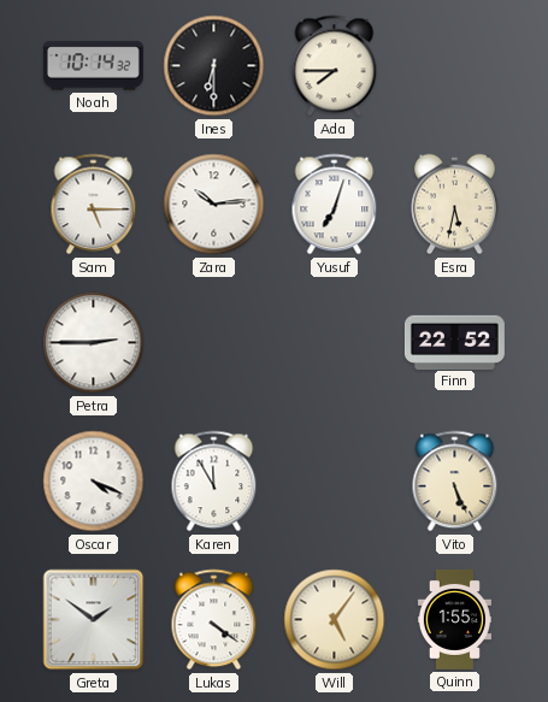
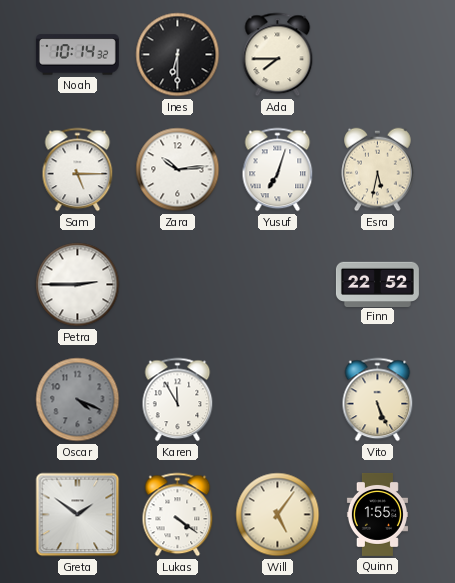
Oscar dial: white -> grey (78, 400)
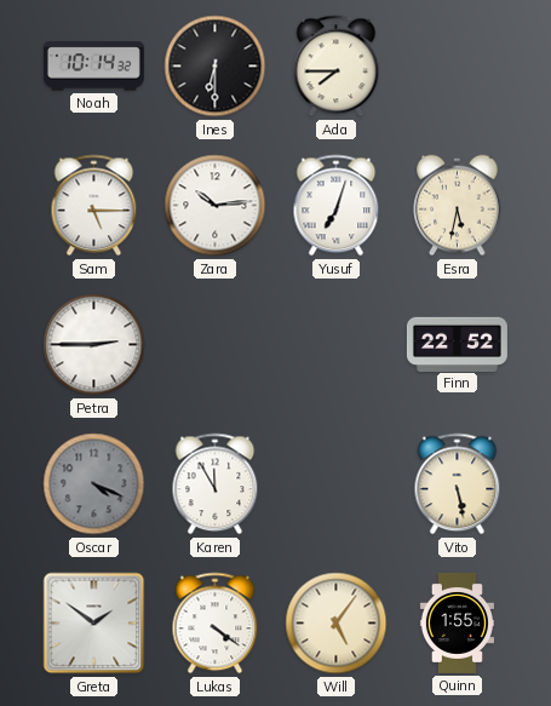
Vito: 5:26 -> 5:28 (458, 484)
